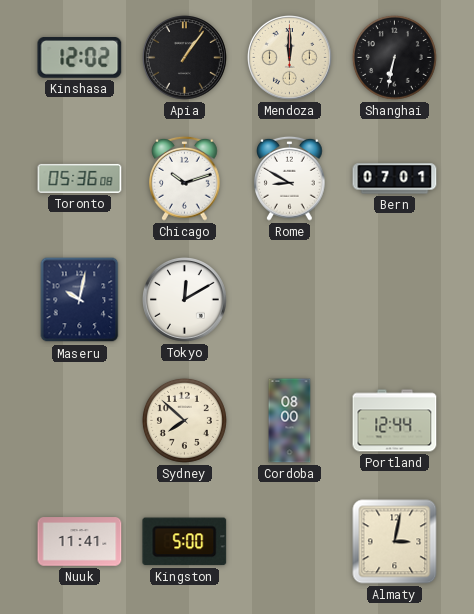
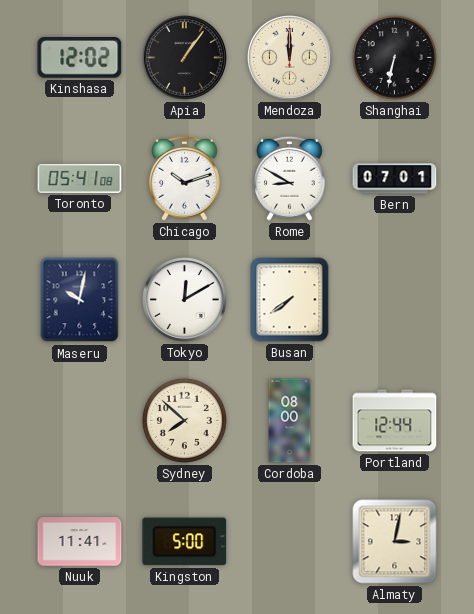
Toronto: 05:36 -> 05:41 (80, 178)
Busan: none -> 7:39 (290, 300)
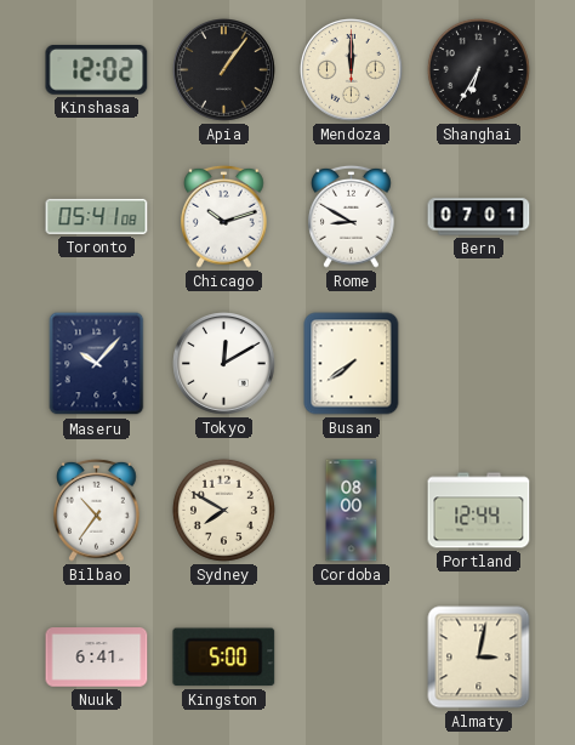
Shanghai: 6:32 -> 6:35 (478, 69)
Maseru: 10:02 -> 10:07 (97, 364)
Bilbao: none -> 10:36 (97, 510)
Sydney: 7:52 -> 7:50 (223, 510)
Nuuk: 11:41 -> 6:41 (97, 658)
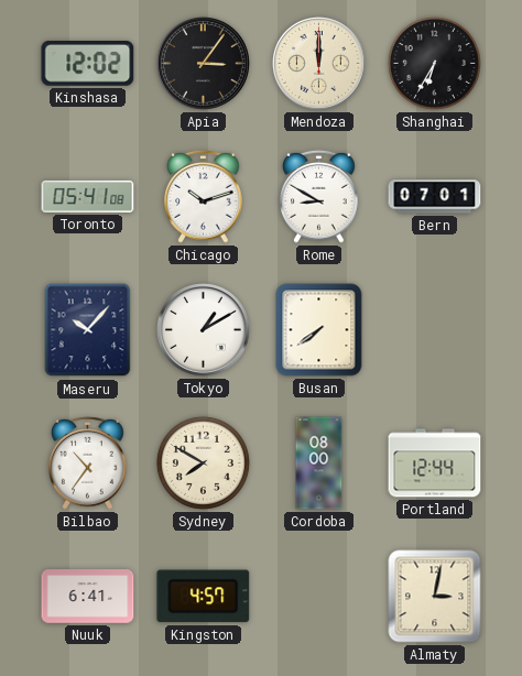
Apia: 1:06 -> 3:06 (204, 64)
Tokyo: 12:10 -> 1:10 (204, 330)
Kingston: 5:00 -> 4:57 (204, 597)
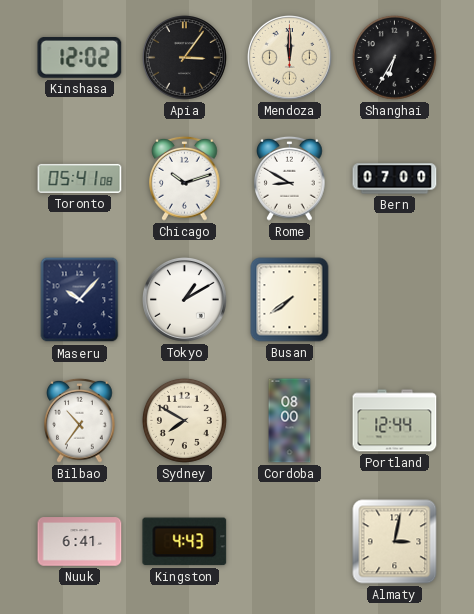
Bern: 07:01 -> 07:00 (395, 179)
Kingston: 4:57 -> 4:43 (185, 542)
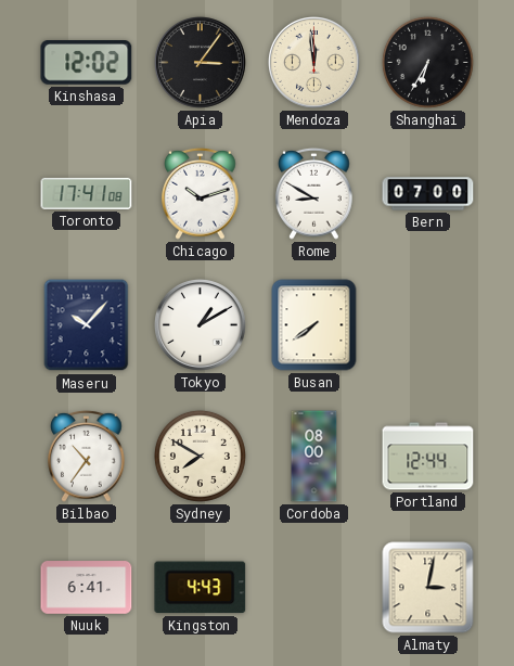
Mendoza: 12:00 -> 11:59 (314, 63)
Toronto: 05:41 -> 17:41 (87, 193)
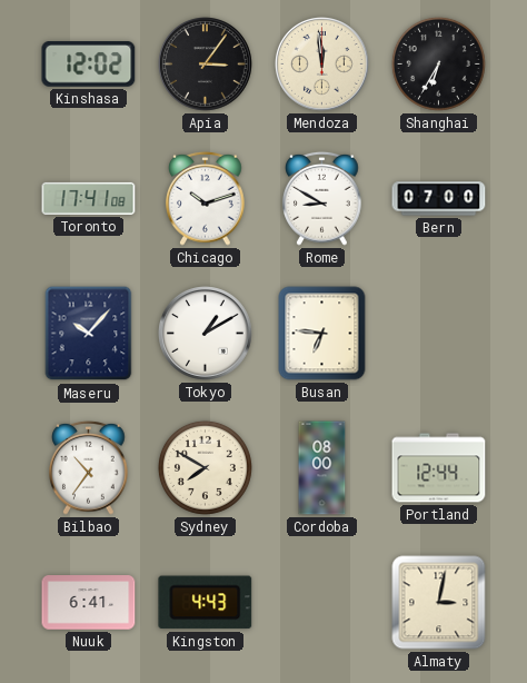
Busan: 7:39 -> 6:46 (322, 334)
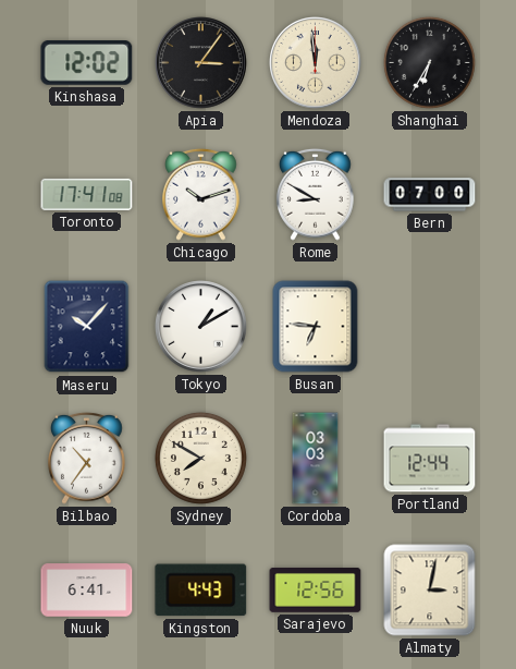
Cordoba: 08:00 -> 03:03 (316, 459)
Sarajevo: none -> 12:56 (316, 591)
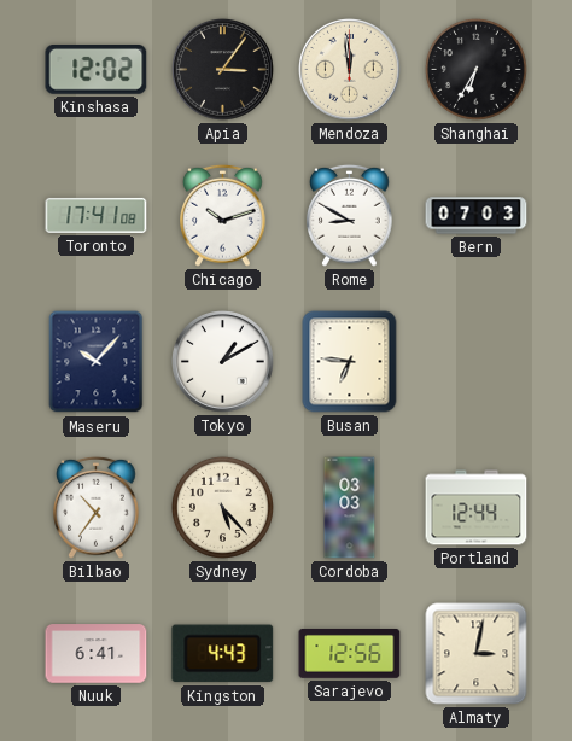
Bern: 07:00 -> 07:03 (477, 216)
Sydney: 7:50 -> 5:23 (222, 507)
